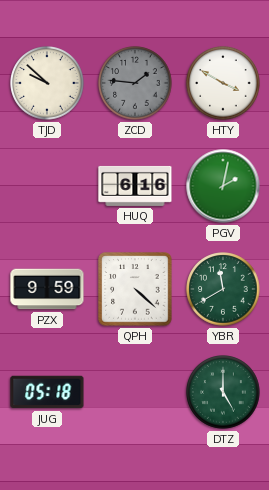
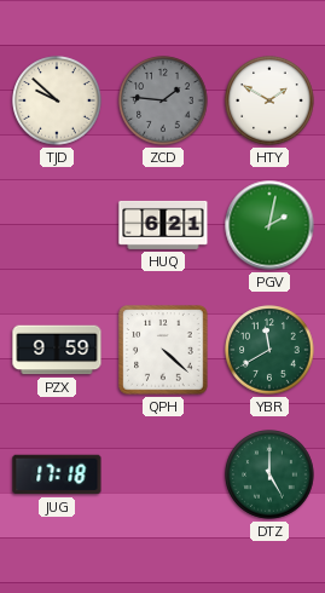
HTY: 3:50 -> 1:50 (269, 100)
HUQ: 6:16 -> 6:21 (163, 225)
JUG: 05:18 -> 17:18 (57, 474)
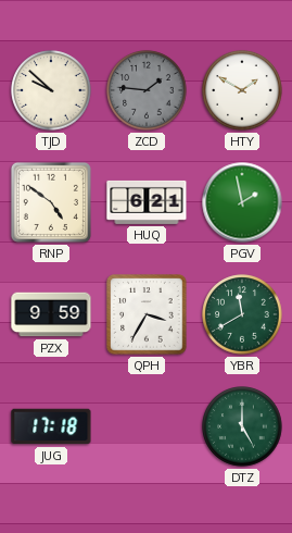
RNP: none -> 4:51 (51, 202)
PGV: 2:02 -> 1:58 (242, 202)
QPH: 4:22 -> 3:35 (147, 314)
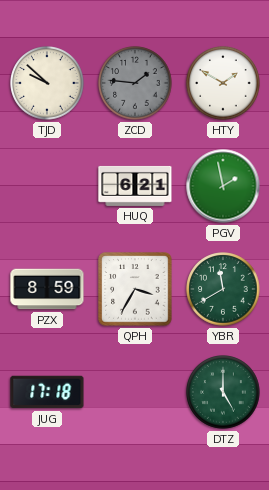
RNP: 4:51 -> none (51, 202)
PZX: 9:59 -> 8:59 (47, 289)
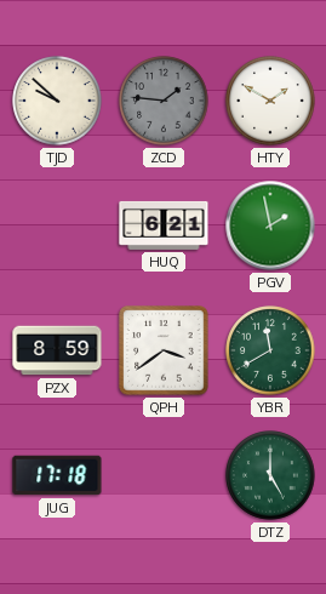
QPH: 3:35 -> 3:39 (164, 350)
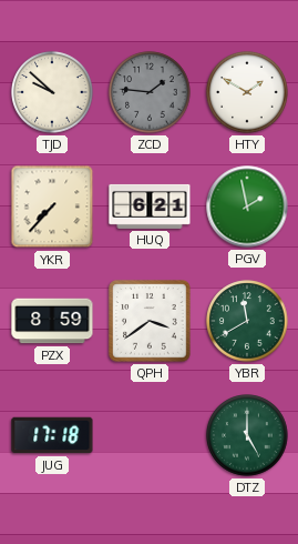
YKR: none -> 7:37 (52, 206)
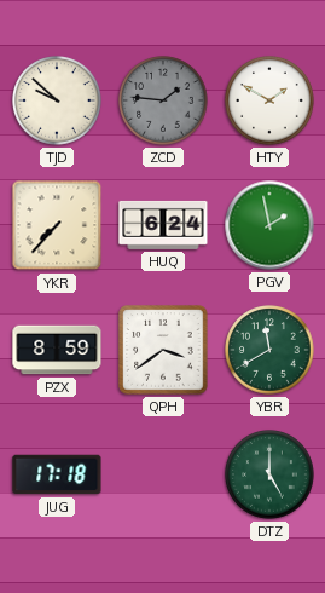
HUQ: 6:21 -> 6:24 (163, 225)
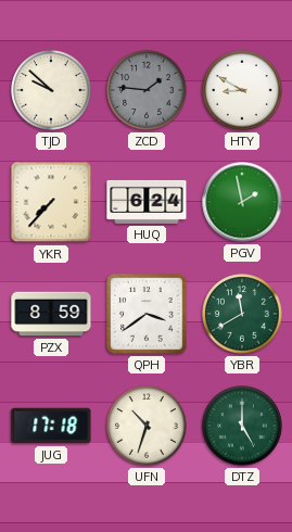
HTY: 1:50 -> 8:50 (242, 90)
UFN: none -> 10:33 (147, 426)
